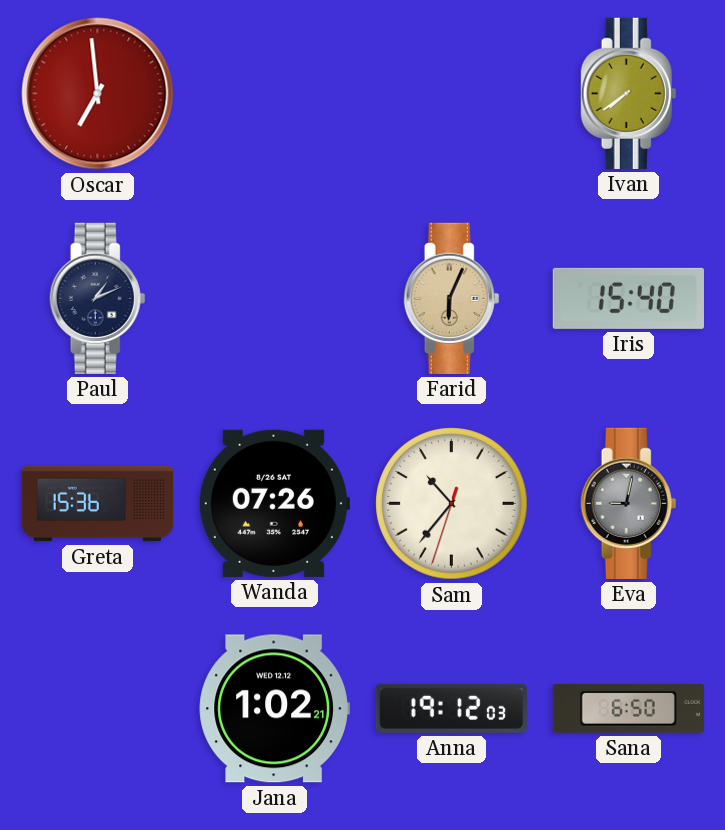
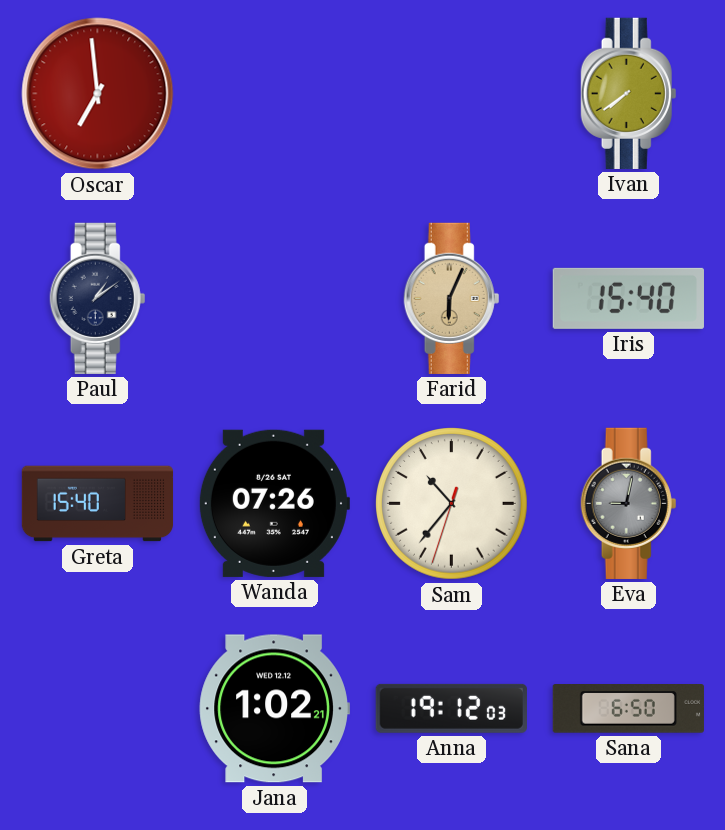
Paul: 1:11 -> 1:09 (98, 298)
Greta: 15:36 -> 15:40 (98, 504)
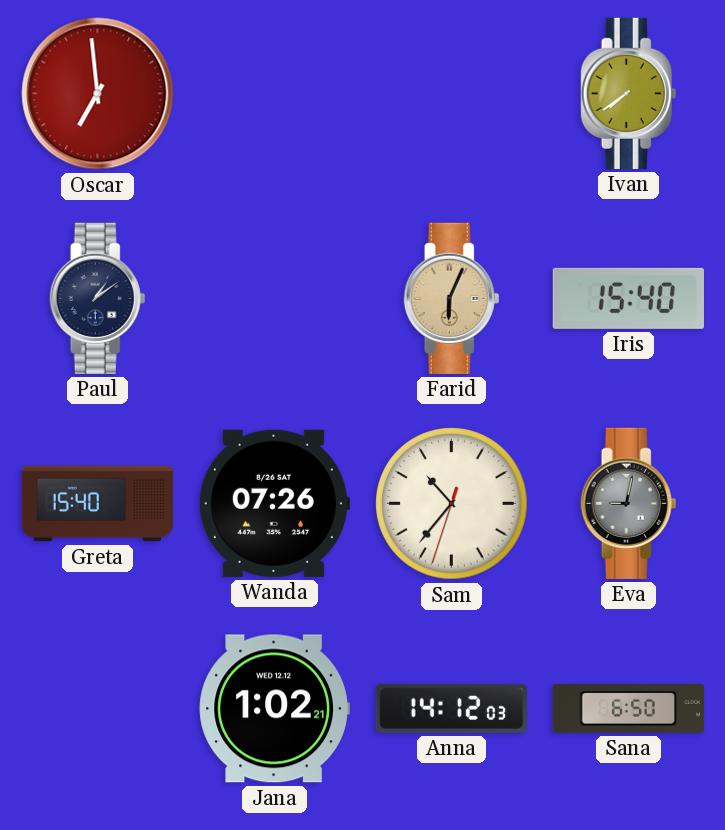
Anna: 19:12 -> 14:12 (451, 708)
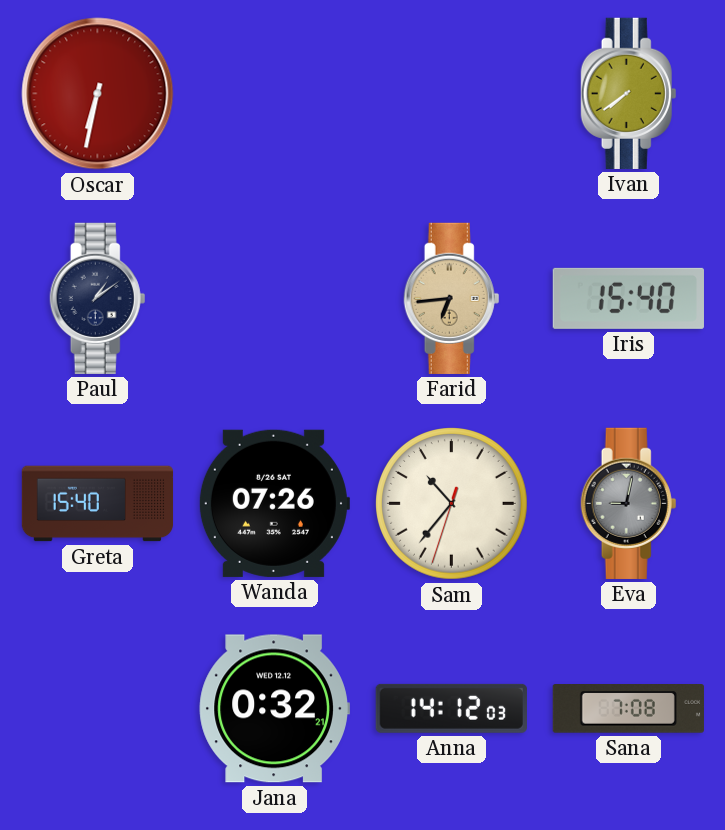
Oscar: 6:59 -> 6:32 (98, 94)
Farid: 6:04 -> 6:44 (452, 298)
Jana: 1:02 -> 0:32 (274, 709)
Sana: 6:50 -> 7:08 (628, 709)
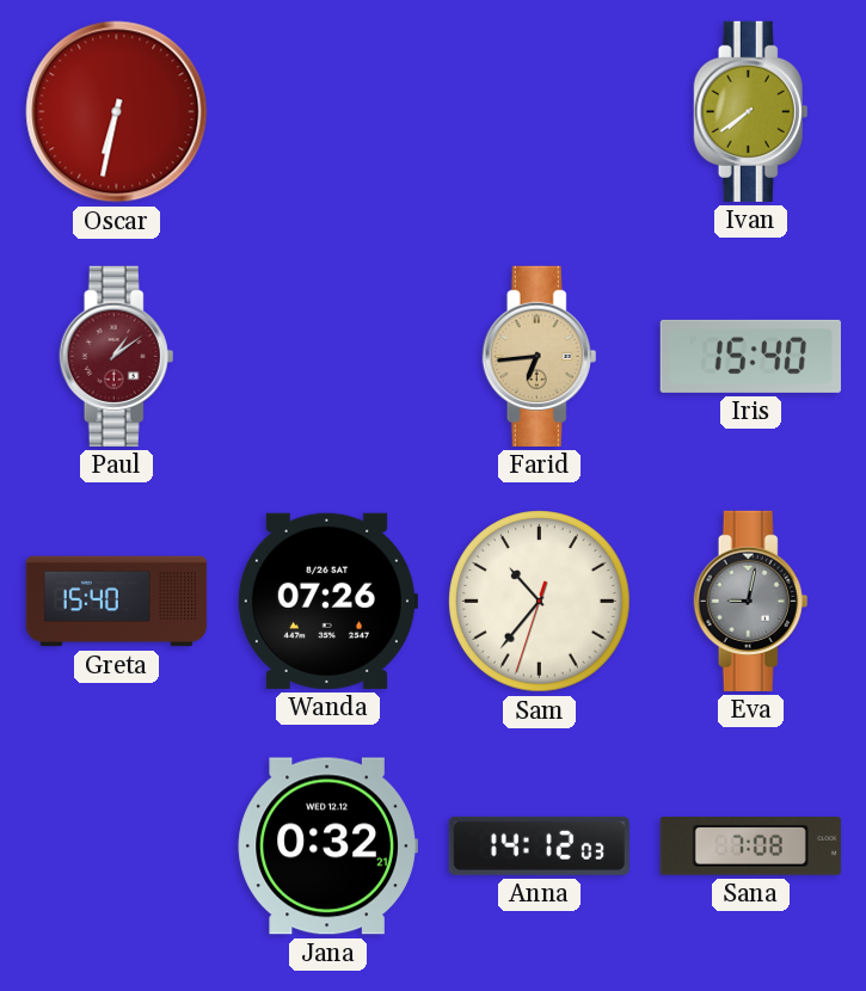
Paul dial: navy -> burgundy (117, 356)
